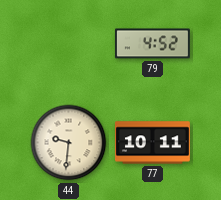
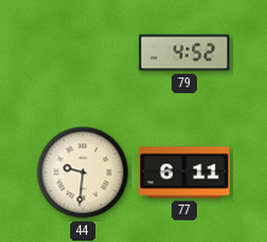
77: 10:11 -> 6:11 (184, 173)
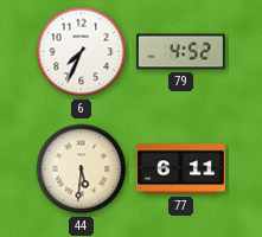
6: none -> 7:34 (82, 52)
44: 9:31 -> 5:31 (82, 169)
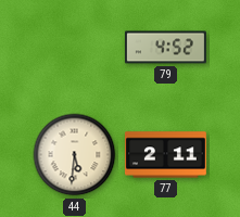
6: 7:34 -> none (82, 52)
77: 6:11 -> 2:11 (165, 155)
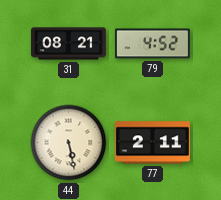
31: none -> 08:21 (68, 44)
44: 5:31 -> 5:28 (69, 143)
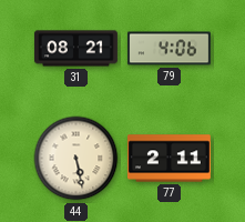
79: 4:52 -> 4:06 (169, 49)
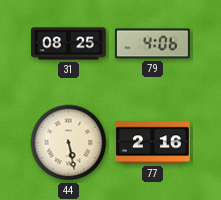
31: 08:21 -> 08:25 (68, 44)
77: 2:11 -> 2:16 (152, 143)
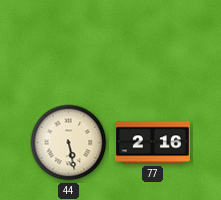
31: 08:25 -> none (68, 44)
79: 4:06 -> none (152, 44)
